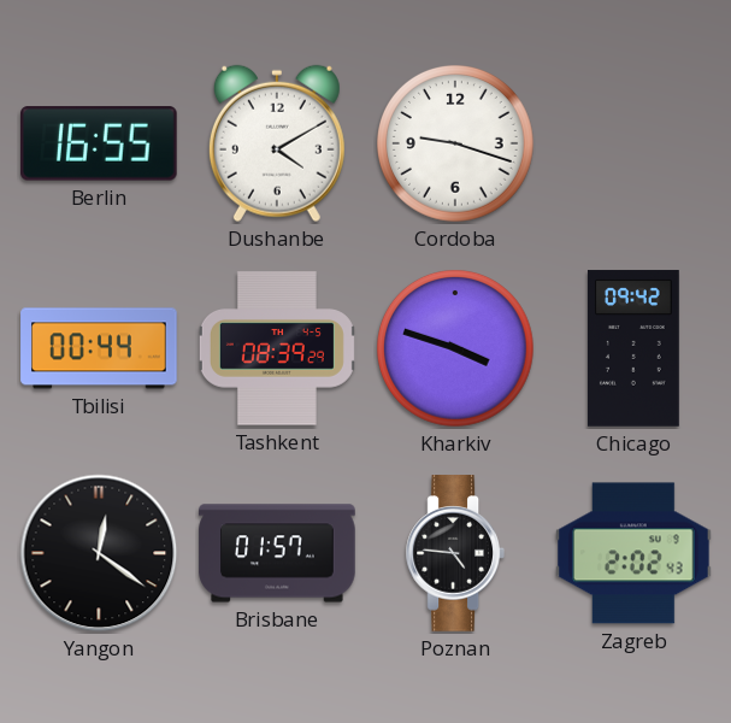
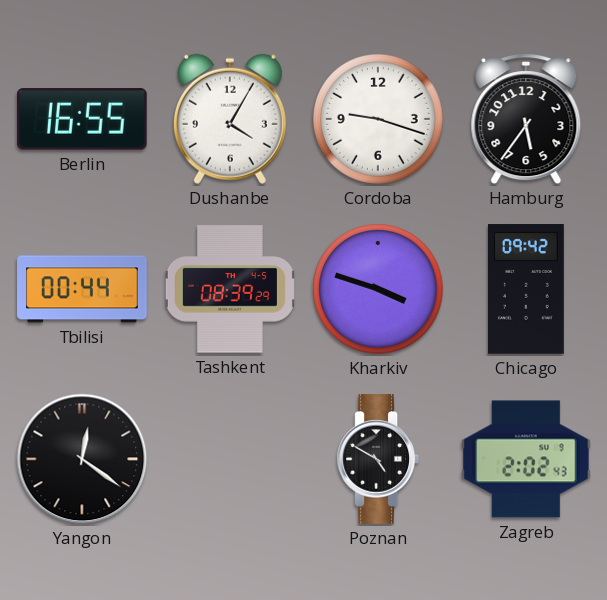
Dushanbe: 4:10 -> 4:05 (230, 119)
Hamburg: none -> 5:36 (526, 119)
Brisbane: 01:57 -> none (277, 553)
Poznan: 4:46 -> 4:50 (377, 459)
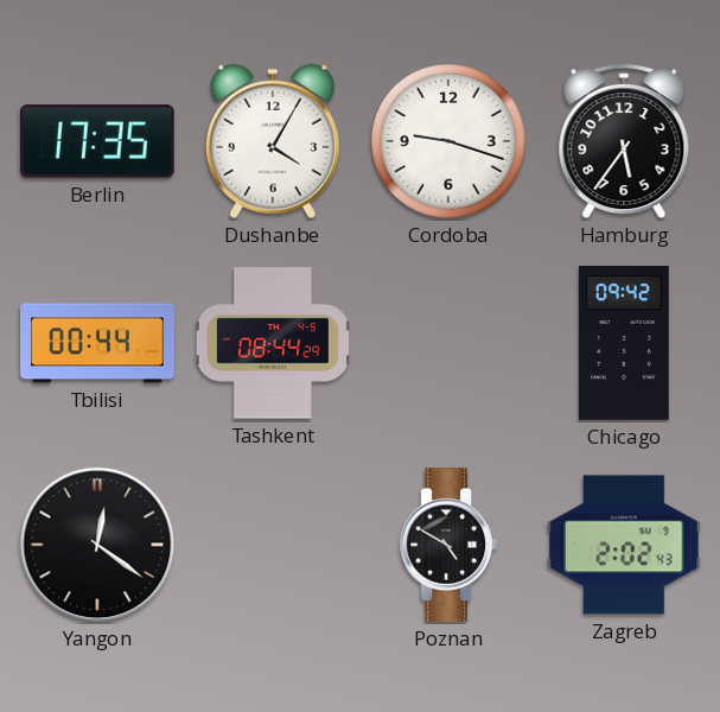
Berlin: 16:55 -> 17:35 (98, 141)
Tashkent: 08:39 -> 08:44 (273, 343)
Kharkiv: 3:48 -> none (379, 290)
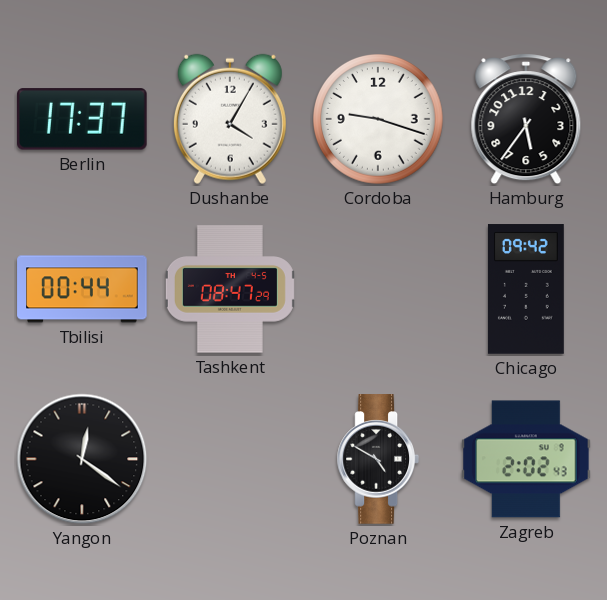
Berlin: 17:35 -> 17:37 (83, 119)
Tashkent: 08:44 -> 08:47 (230, 289)
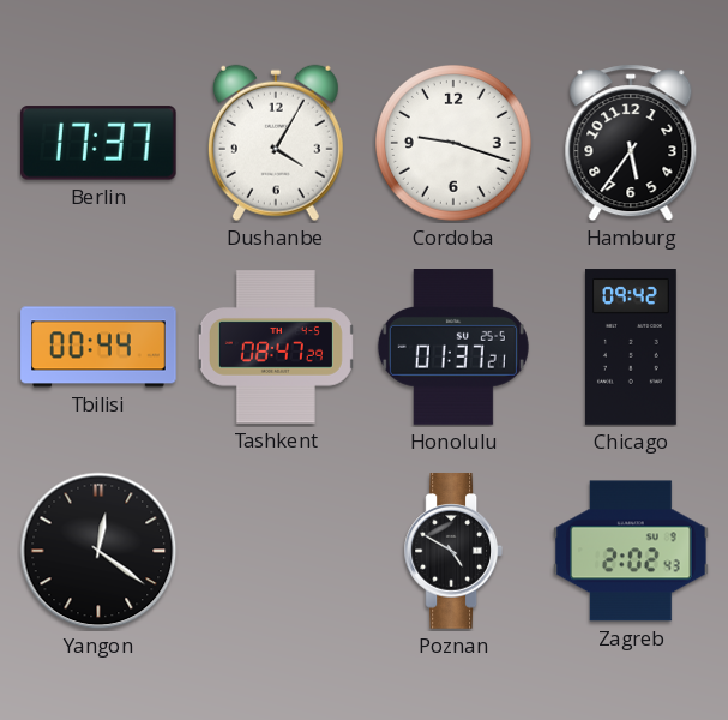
Honolulu: none -> 01:37 (453, 347)
